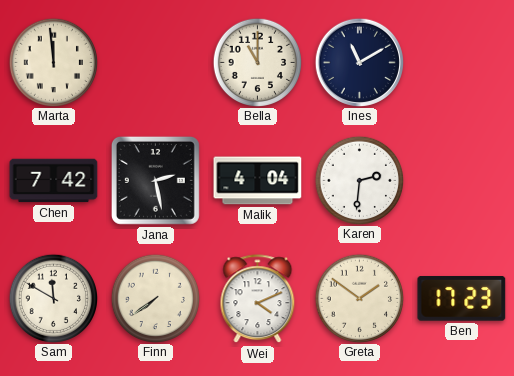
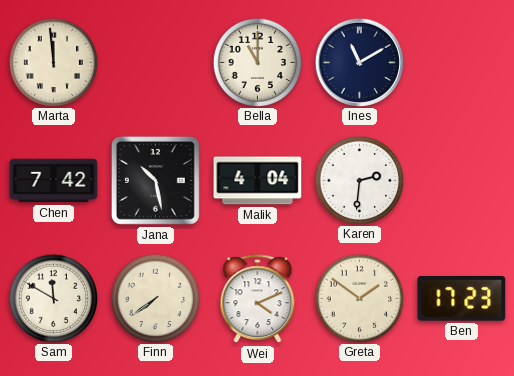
Jana: 2:28 -> 10:28 (155, 180)
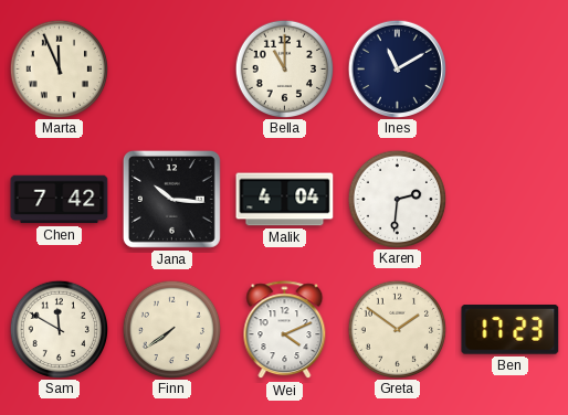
Marta: 11:59 -> 11:56 (59, 68)
Jana: 10:28 -> 10:16 (171, 199)
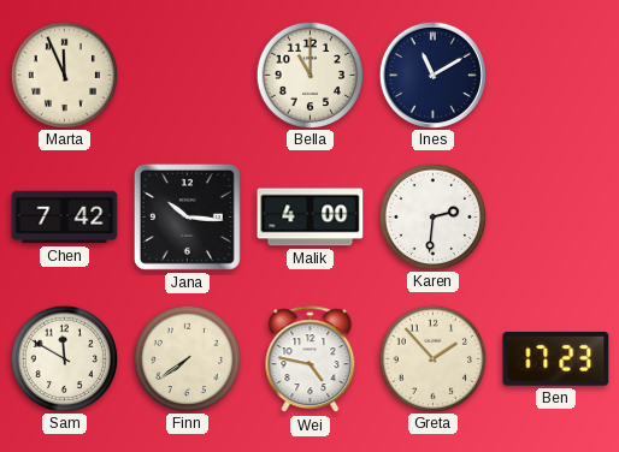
Malik: 4:04 -> 4:00 (311, 218)
Wei: 4:11 -> 4:47 (311, 359)
Greta: 1:51 -> 1:53 (432, 358)
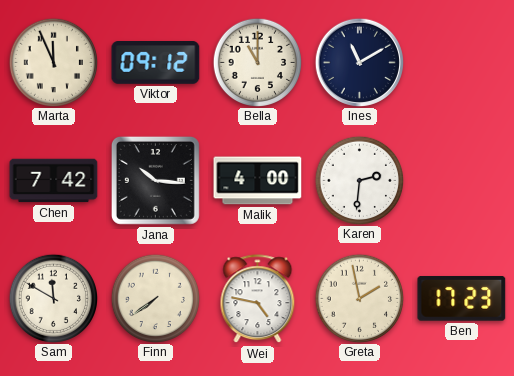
Viktor: none -> 09:12 (156, 63)
Greta: 1:53 -> 1:58 (359, 298)
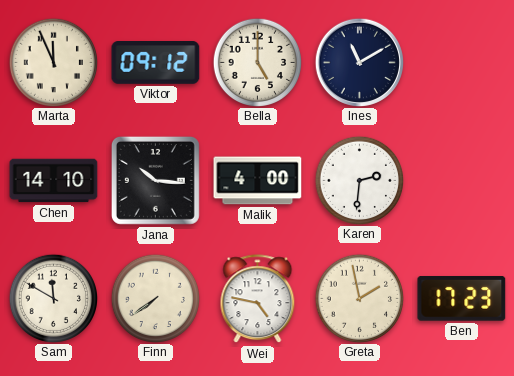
Bella: 11:00 -> 5:00 (257, 62)
Chen: 7:42 -> 14:10 (54, 181)
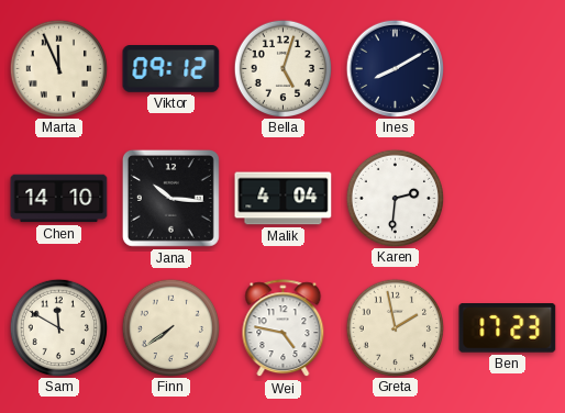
Bella: 5:00 -> 5:03 (282, 68)
Ines: 11:10 -> 8:10 (395, 68)
Malik: 4:00 -> 4:04 (284, 199)
